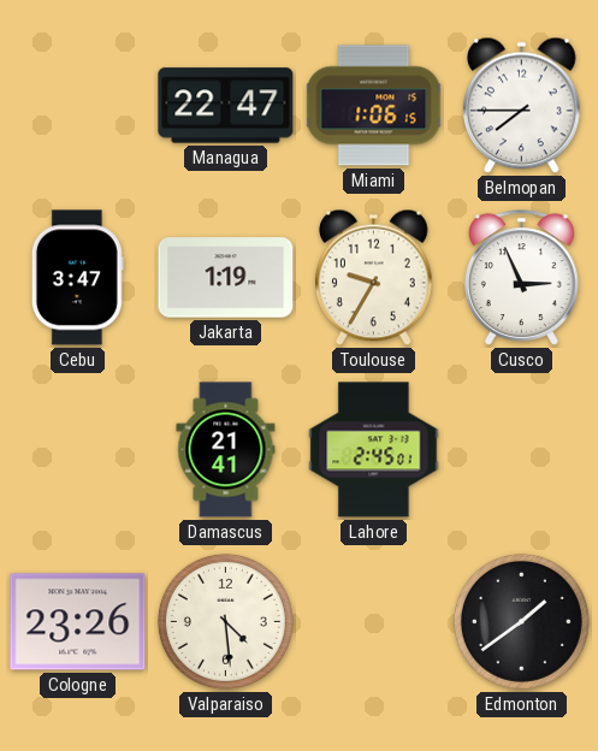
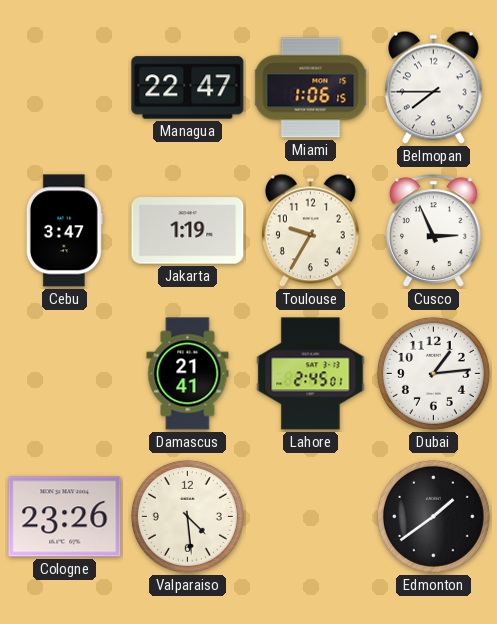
Dubai: none -> 1:14 (433, 373)
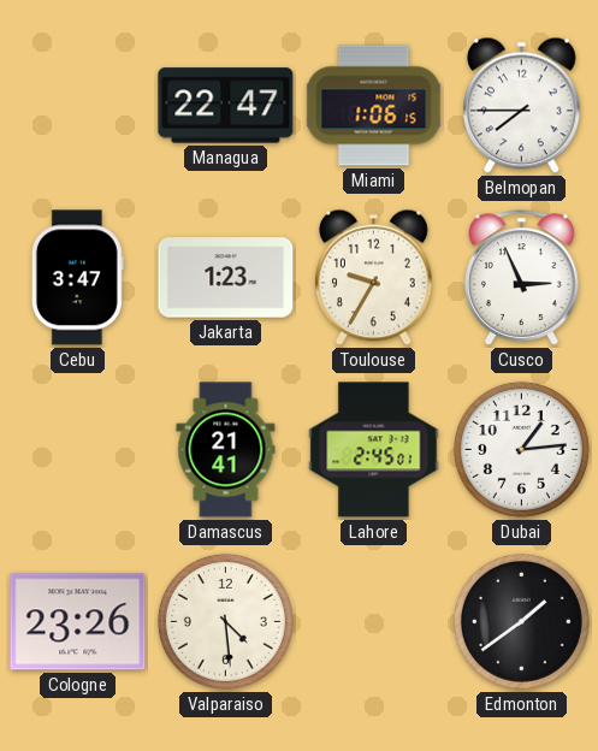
Jakarta: 1:19 -> 1:23 (226, 278)
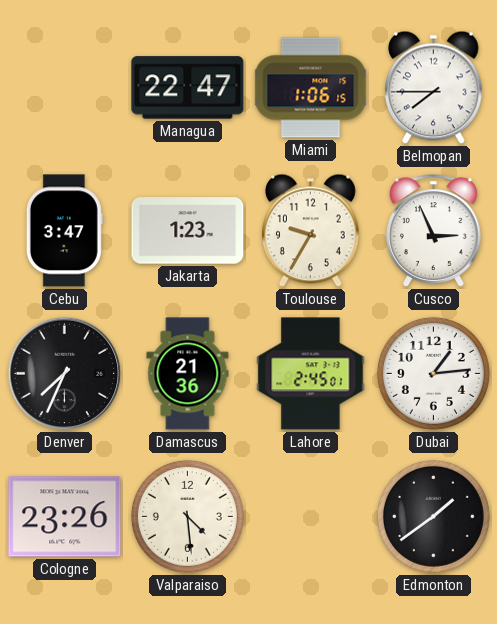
Denver: none -> 7:34 (65, 374)
Damascus: 21:41 -> 21:36 (188, 374)
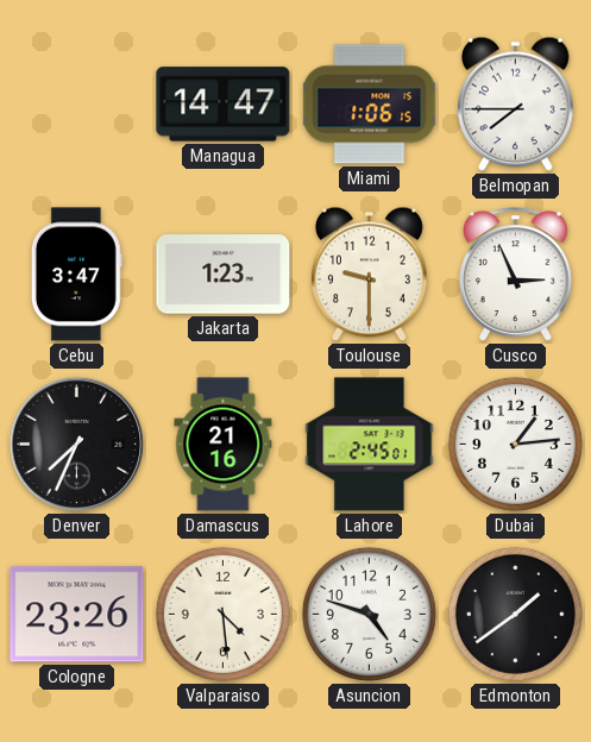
Managua: 22:47 -> 14:47 (224, 105)
Toulouse: 9:35 -> 9:30 (370, 275)
Damascus: 21:36 -> 21:16 (224, 445)
Asuncion: none -> 4:48 (369, 614)
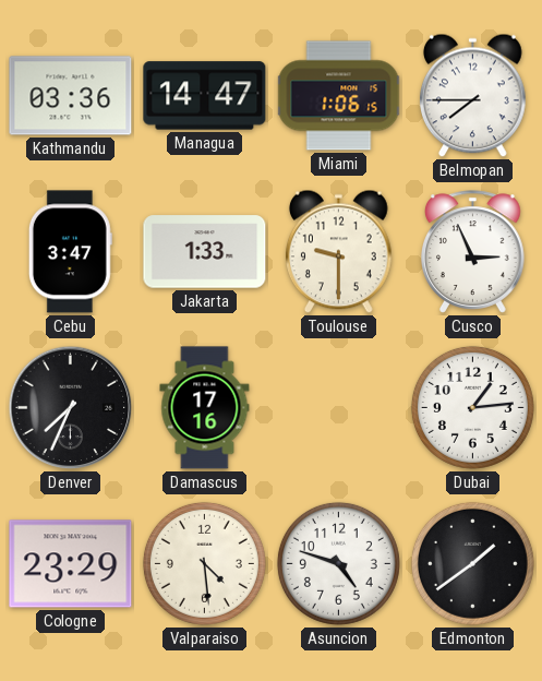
Kathmandu: none -> 03:36 (71, 96)
Jakarta: 1:23 -> 1:33 (205, 252)
Damascus: 21:16 -> 17:16 (205, 408)
Lahore: 2:45 -> none (370, 445)
Cologne: 23:26 -> 23:29 (71, 564)
